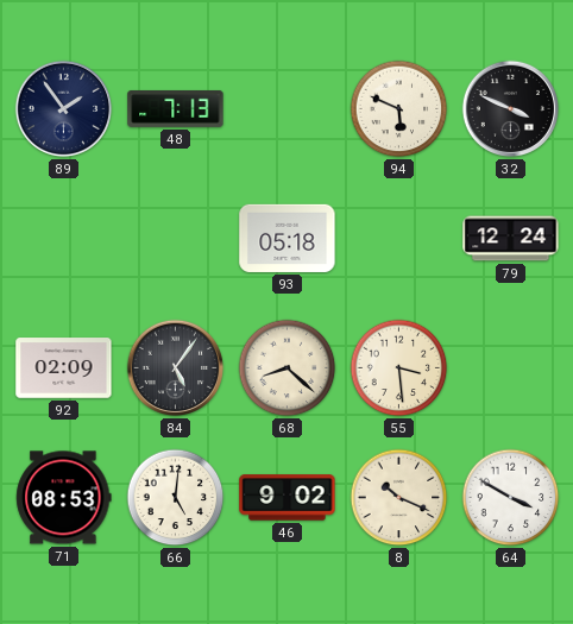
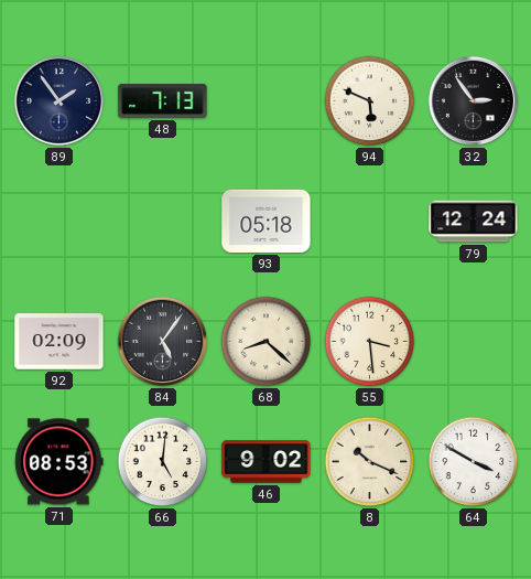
32: 3:49 -> 2:54 (474, 101)
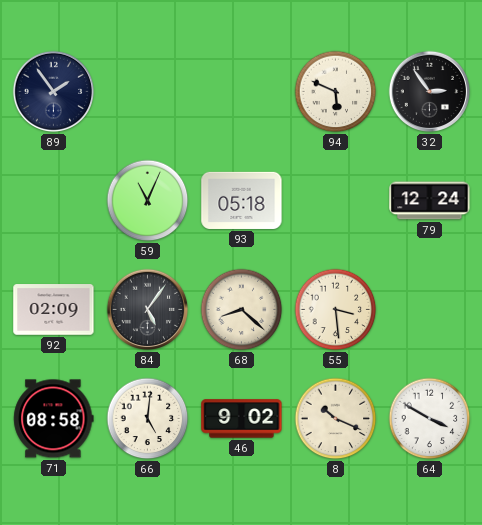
48: 7:13 -> none (163, 100)
59: none -> 11:04 (148, 201)
71: 08:53 -> 08:58 (54, 419)
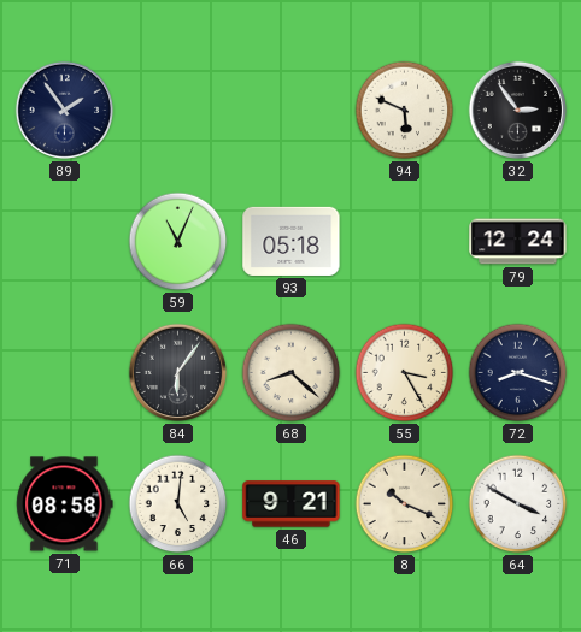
92: 02:09 -> none (54, 310)
84: 5:06 -> 6:06 (178, 373)
55: 3:29 -> 3:25 (405, 373)
72: none -> 8:18 (518, 373)
46: 9:02 -> 9:21 (292, 504)
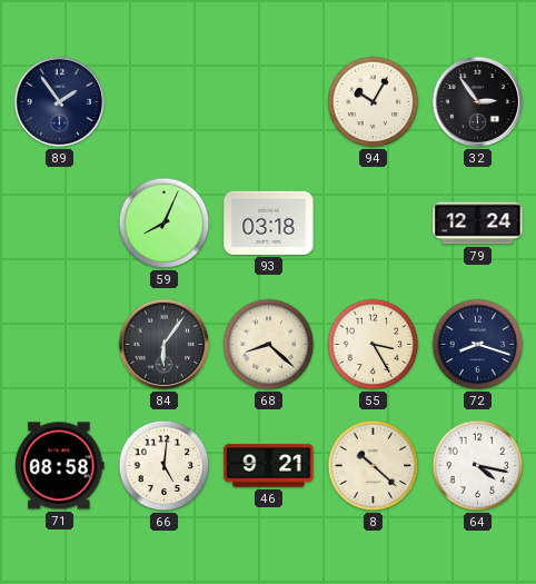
94: 5:49 -> 10:05 (374, 102)
59: 11:04 -> 8:04 (165, 224)
93: 05:18 -> 03:18 (269, 222)
8: 10:19 -> 10:22 (374, 466)
64: 3:50 -> 4:17 (478, 466)
